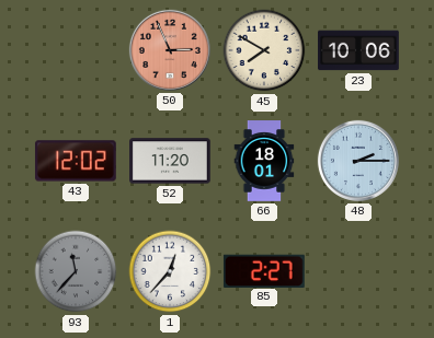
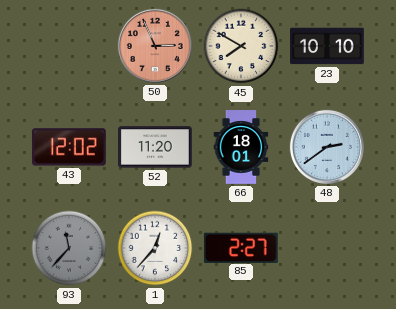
23: 10:06 -> 10:10 (327, 46)
48: 2:15 -> 2:39 (327, 147)
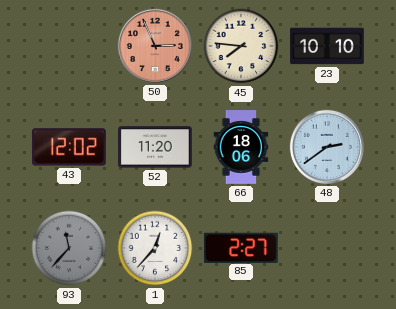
45: 7:50 -> 7:46 (241, 46)
66: 18:01 -> 18:06 (241, 147)
